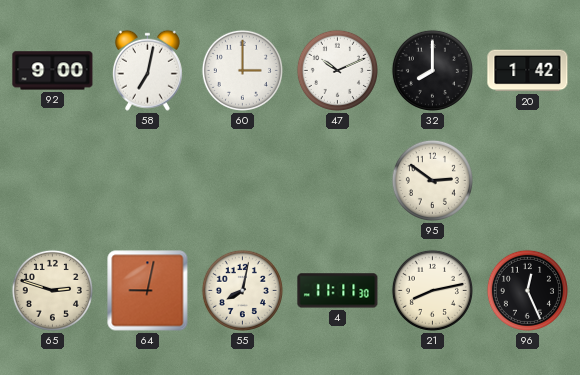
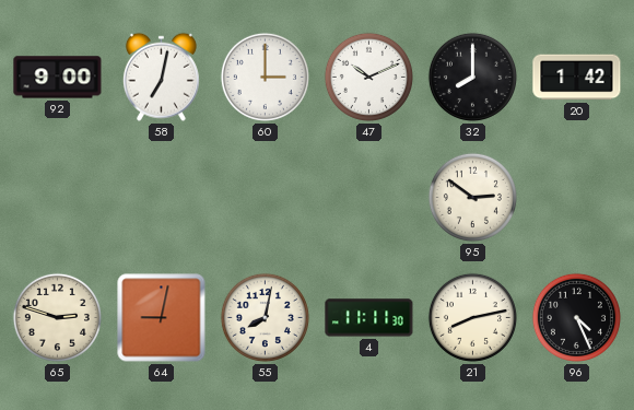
96: 12:26 -> 4:26 (576, 317)
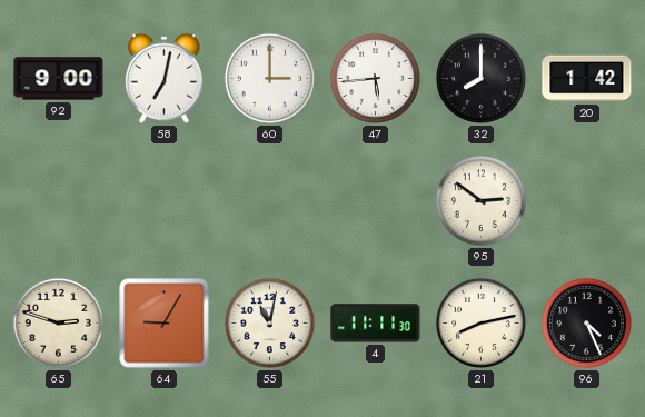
47: 10:11 -> 5:44 (375, 78)
64: 9:02 -> 9:05 (165, 324)
55: 8:02 -> 11:02 (269, 322)
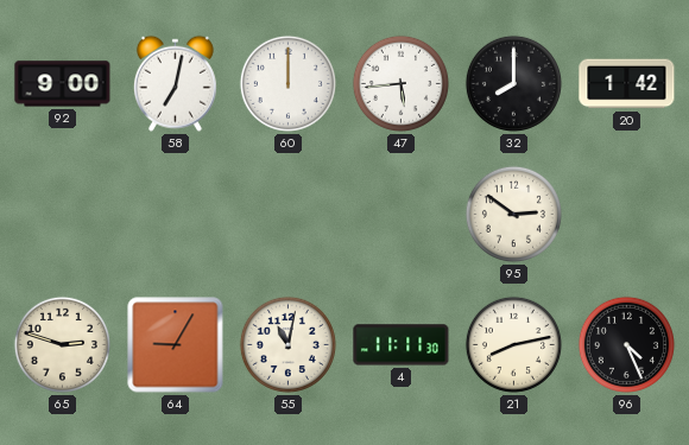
60: 3:00 -> 12:00 (287, 83)
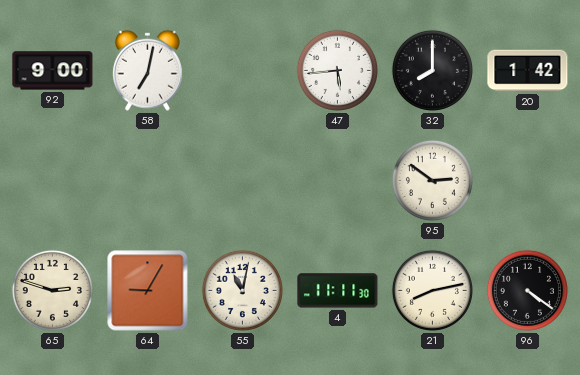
60: 12:00 -> none (287, 83)
96: 4:26 -> 4:21 (527, 290)
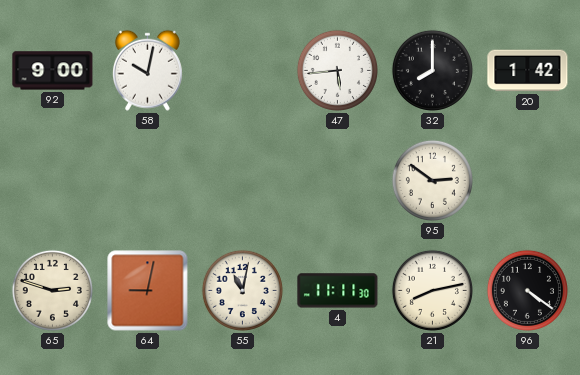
58: 7:02 -> 10:02 (147, 70)
64: 9:05 -> 9:02 (148, 291)
